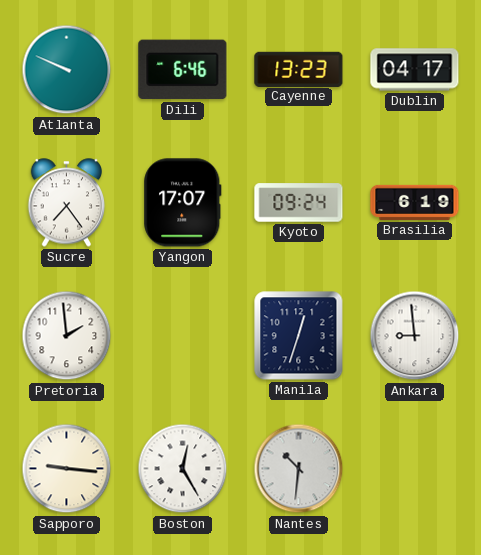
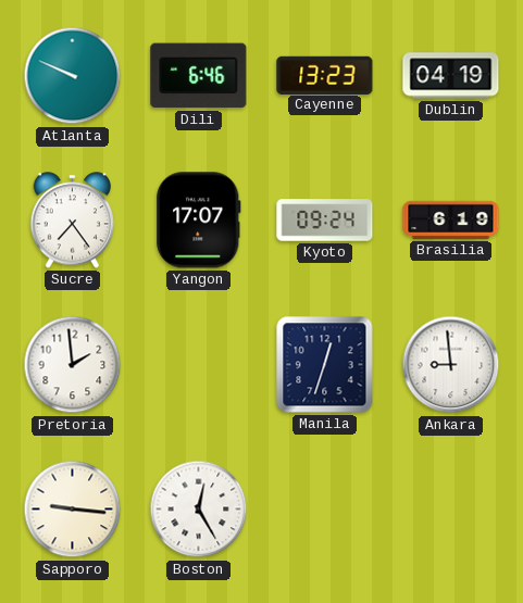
Dublin: 04:17 -> 04:19 (451, 76)
Nantes: 10:31 -> none (299, 469)
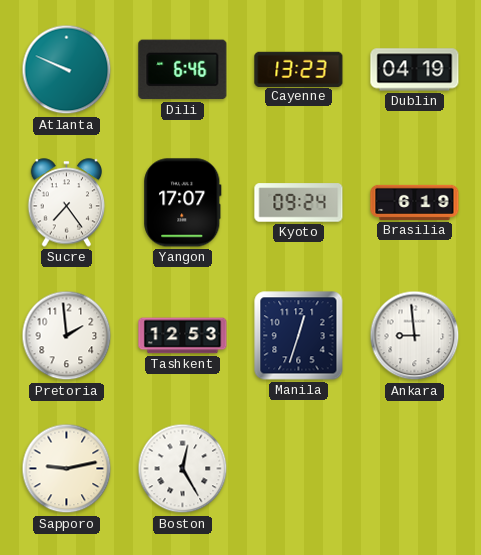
Tashkent: none -> 12:53 (183, 336)
Sapporo: 9:16 -> 9:13 (67, 469)
